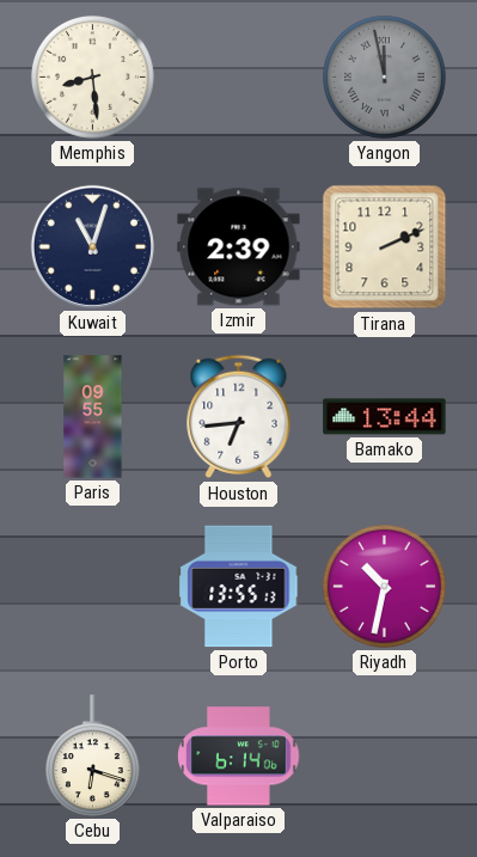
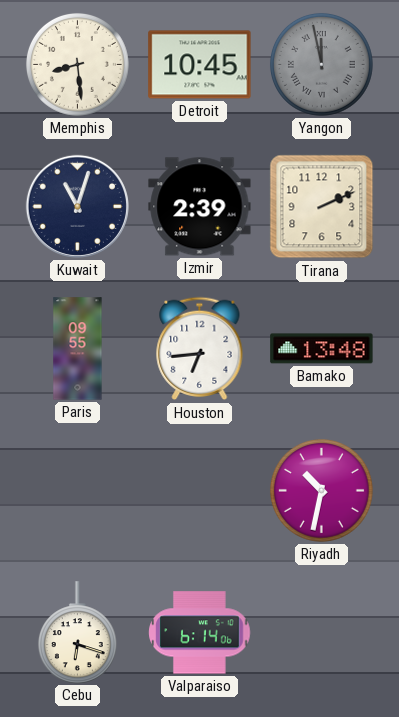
Detroit: none -> 10:45 (200, 65)
Bamako: 13:44 -> 13:48 (322, 349)
Porto: 13:55 -> none (239, 587)
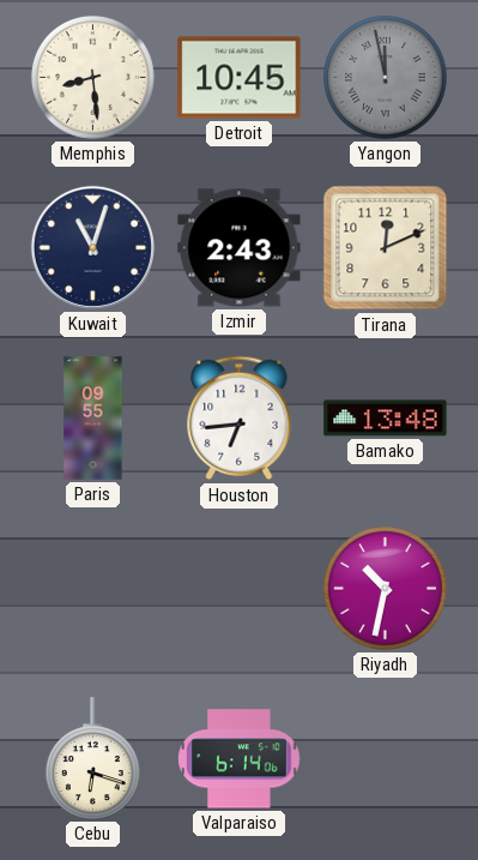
Izmir: 2:39 -> 2:43 (240, 248)
Tirana: 2:11 -> 12:11 (386, 248)
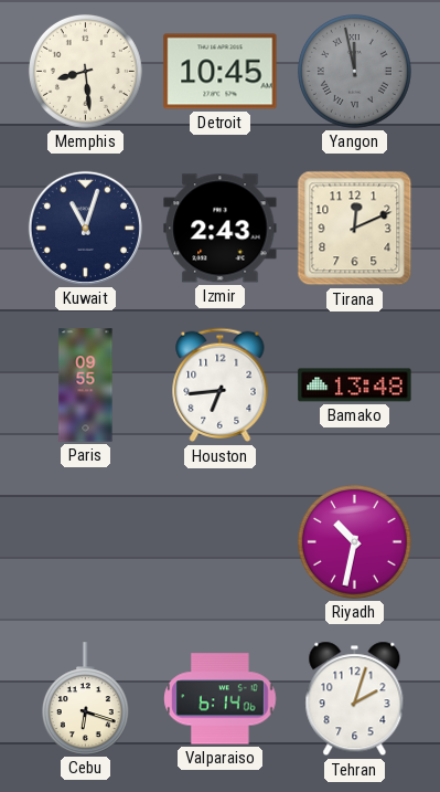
Tehran: none -> 2:03 (355, 699)
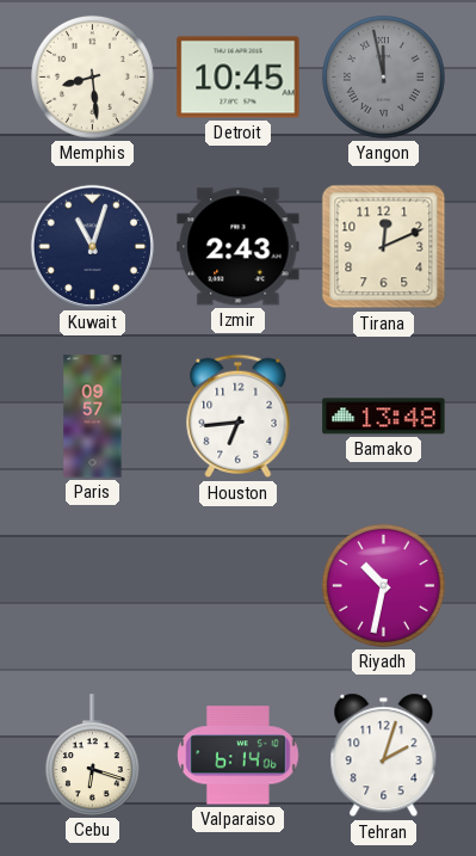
Paris: 09:55 -> 09:57 (93, 417)
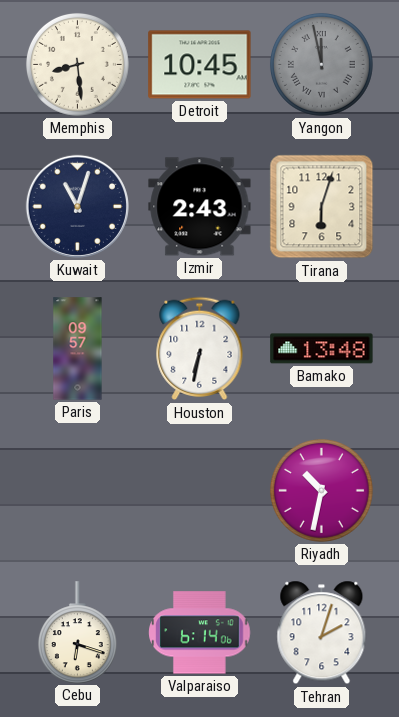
Tirana: 12:11 -> 6:03 (322, 207)
Houston: 6:44 -> 6:32 (200, 349)
